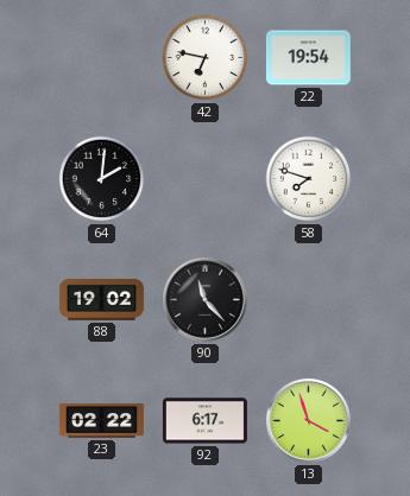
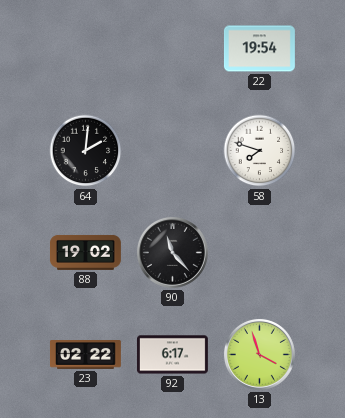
42: 6:47 -> none (206, 58)
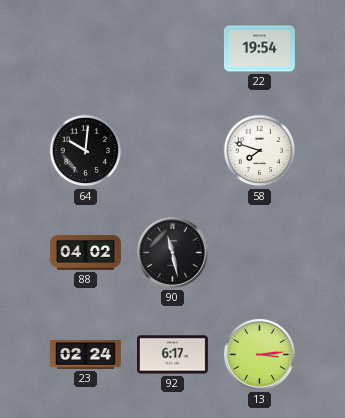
64: 2:01 -> 10:01 (86, 151)
88: 19:02 -> 04:02 (85, 252)
90: 11:23 -> 11:28 (172, 252)
23: 02:22 -> 02:24 (85, 355)
13: 3:57 -> 3:14 (259, 354)
